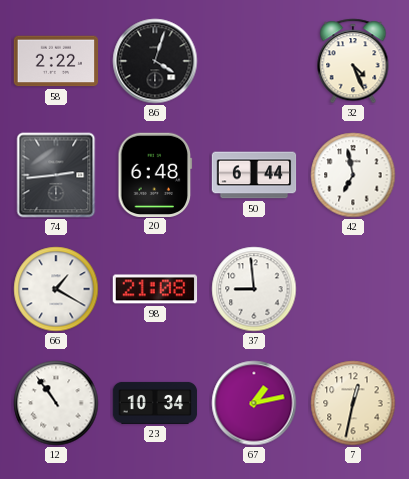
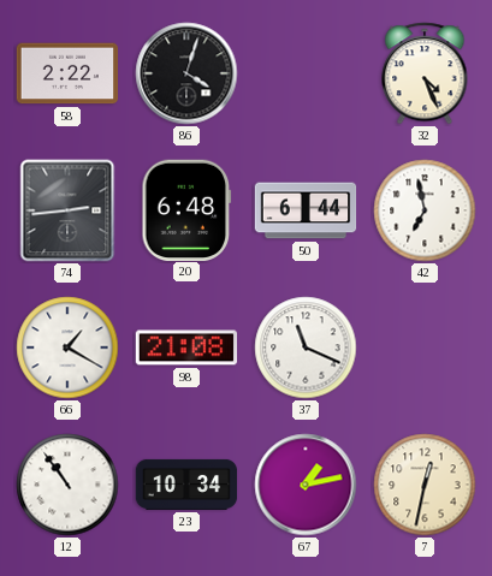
37: 8:59 -> 11:19 (306, 348)
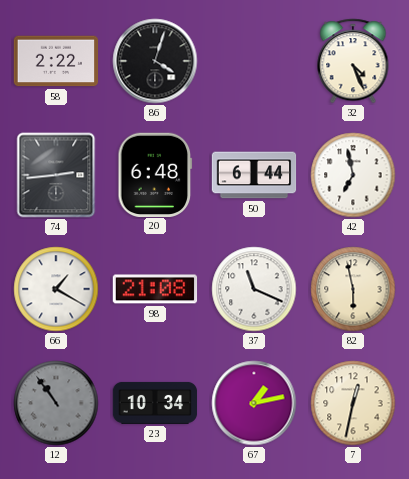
82: none -> 5:58 (353, 289)
12 dial: white -> grey (56, 403)
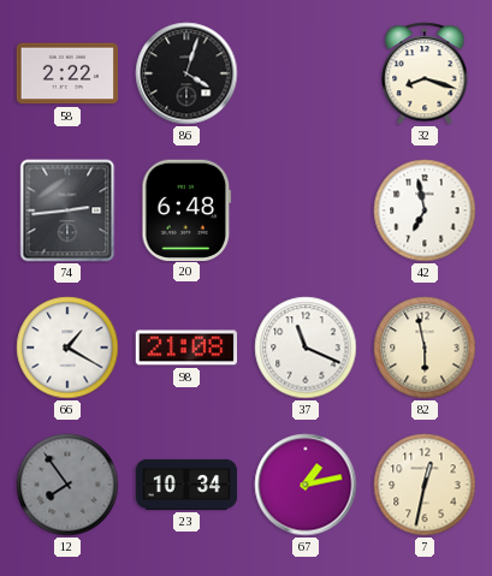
32: 4:26 -> 8:18 (425, 73)
50: 6:44 -> none (254, 175)
12: 10:54 -> 7:54 (67, 485)
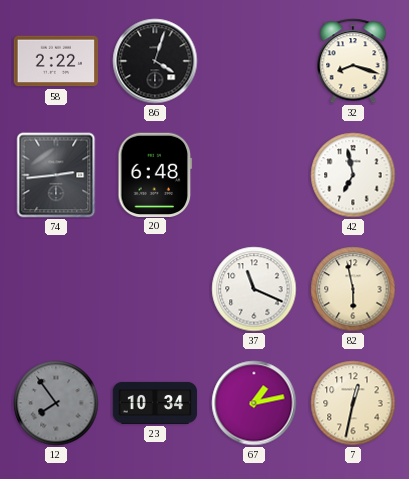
66: 1:20 -> none (67, 348)
98: 21:08 -> none (186, 348)
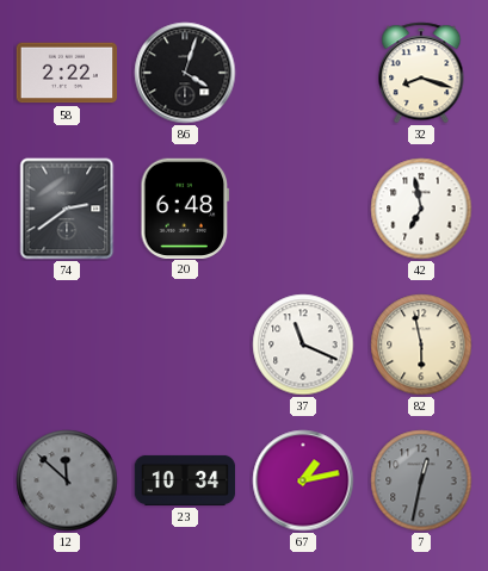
74: 2:44 -> 2:39 (67, 209)
12: 7:54 -> 11:52 (67, 480)
7 dial: cream -> grey (421, 480)
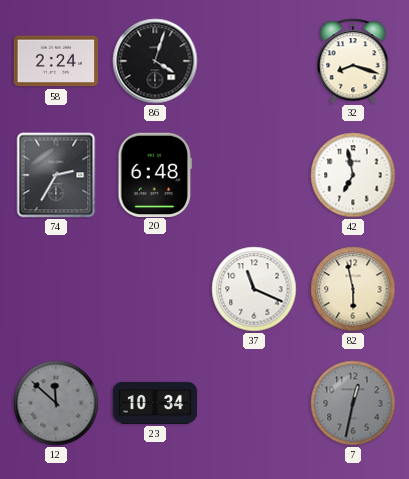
58: 2:22 -> 2:24 (56, 61)
74: 2:39 -> 2:35 (56, 175)
67: 1:13 -> none (303, 480)
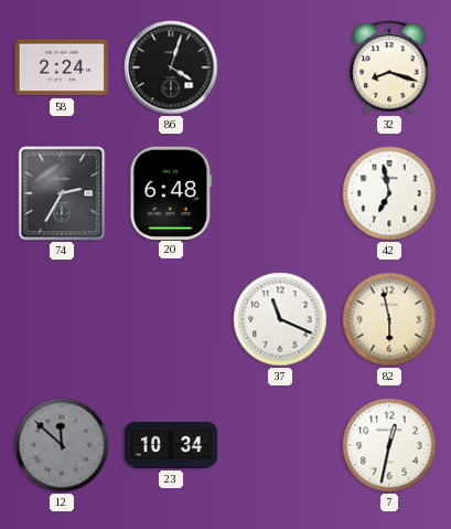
7 dial: grey -> white (389, 445)
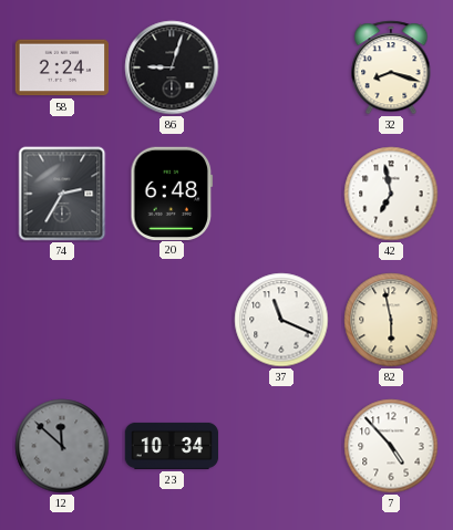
86: 4:03 -> 9:03 (172, 67)
7: 12:32 -> 4:53 (391, 446)
